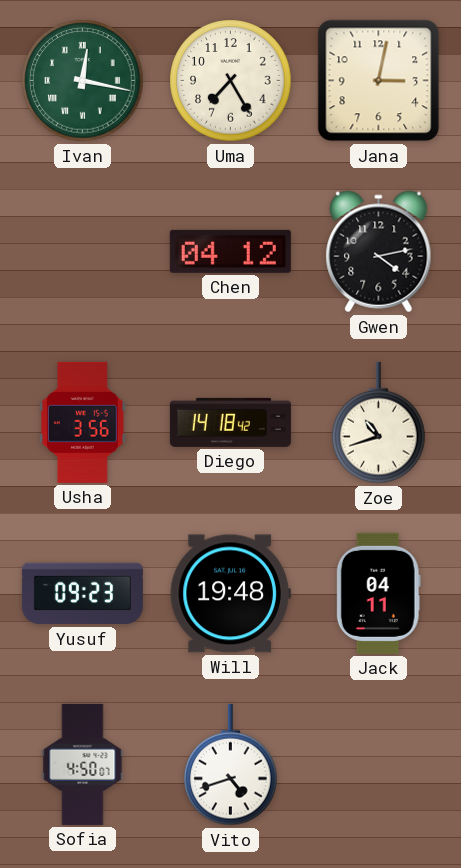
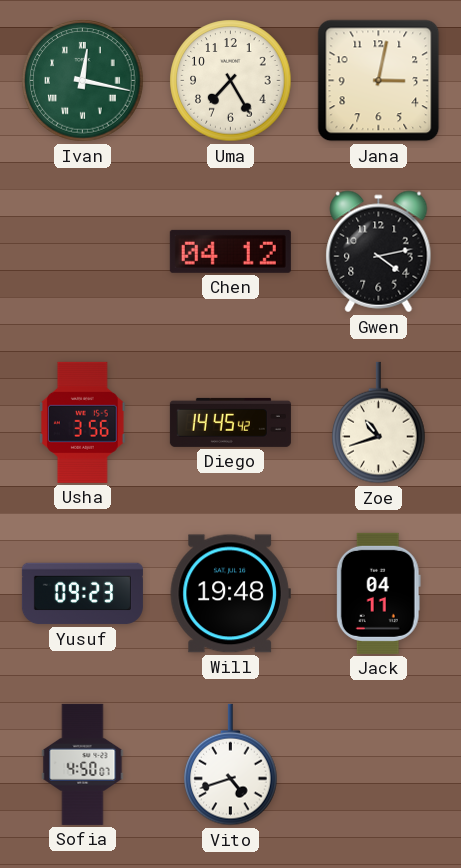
Diego: 14:18 -> 14:45 (230, 422)
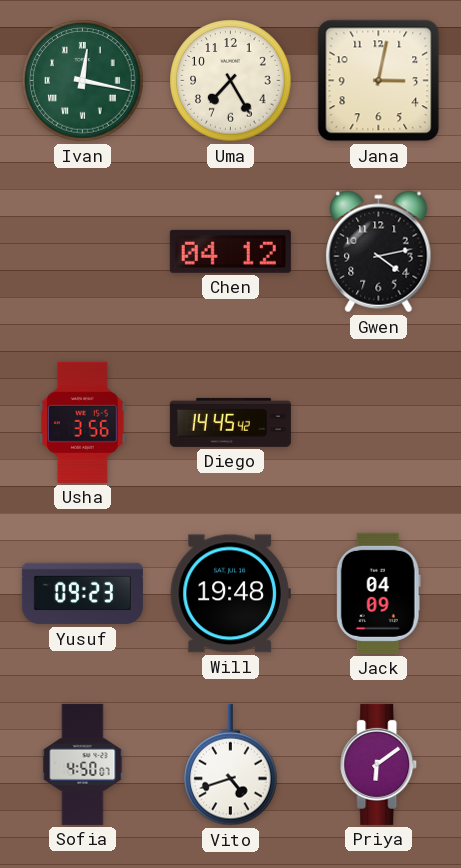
Zoe: 10:42 -> none (379, 423)
Jack: 04:11 -> 04:09 (378, 593)
Priya: none -> 6:09 (379, 764)
